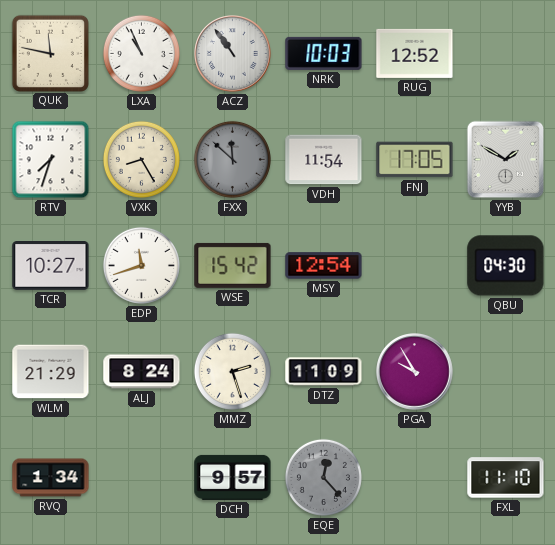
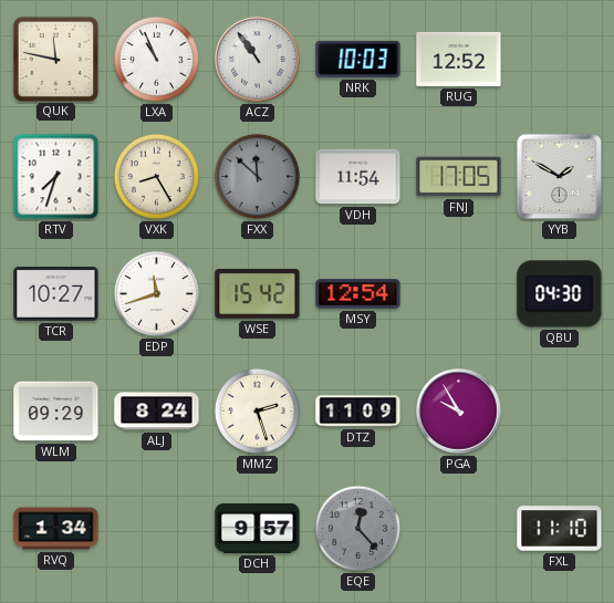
WLM: 21:29 -> 09:29 (56, 412)
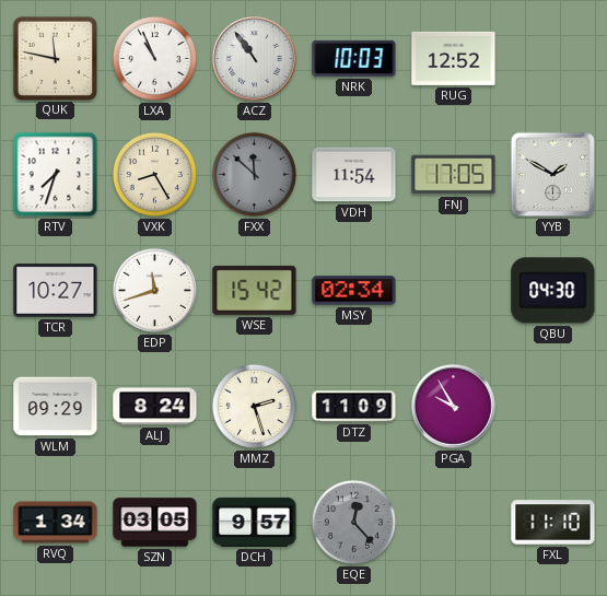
MSY: 12:54 -> 02:34 (354, 291)
SZN: none -> 03:05 (155, 523)
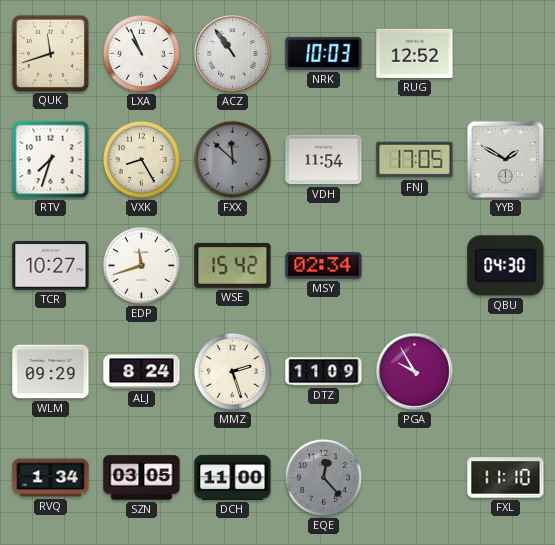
QUK: 11:47 -> 11:42 (50, 53)
DCH: 9:57 -> 11:00 (233, 477)
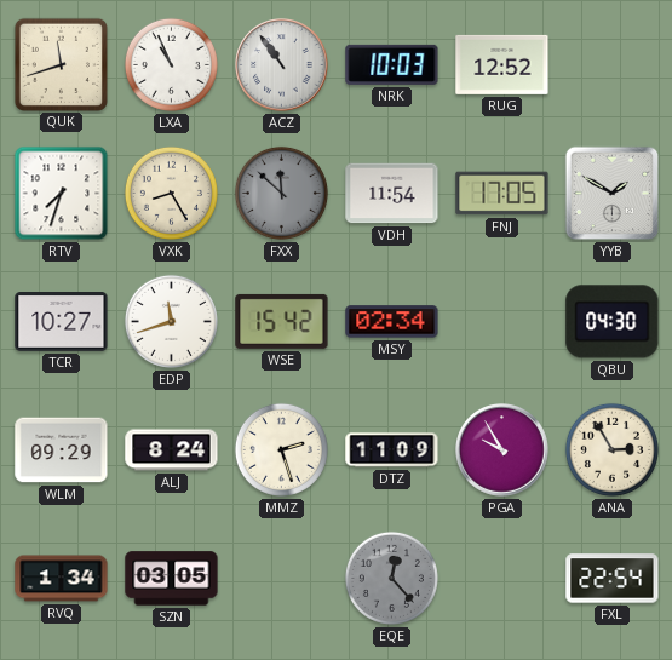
ANA: none -> 2:55 (611, 449)
DCH: 11:00 -> none (233, 477)
FXL: 11:10 -> 22:54 (613, 579)
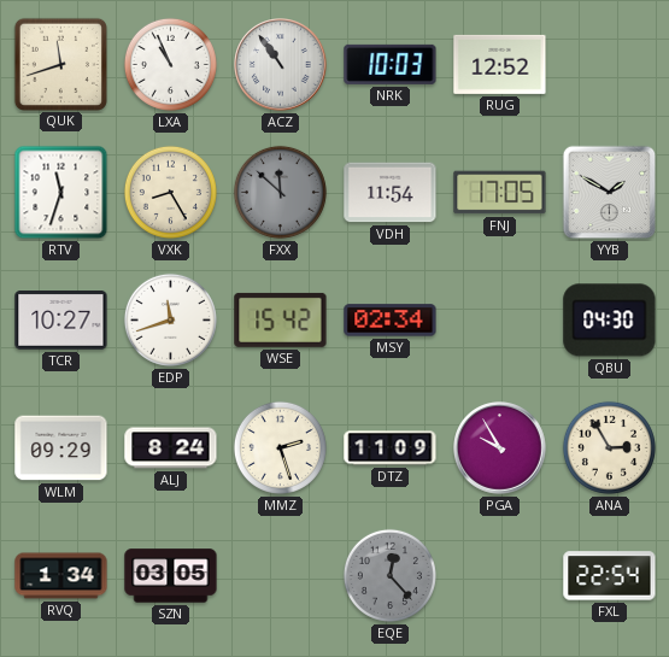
RTV: 7:33 -> 11:33 (61, 193)
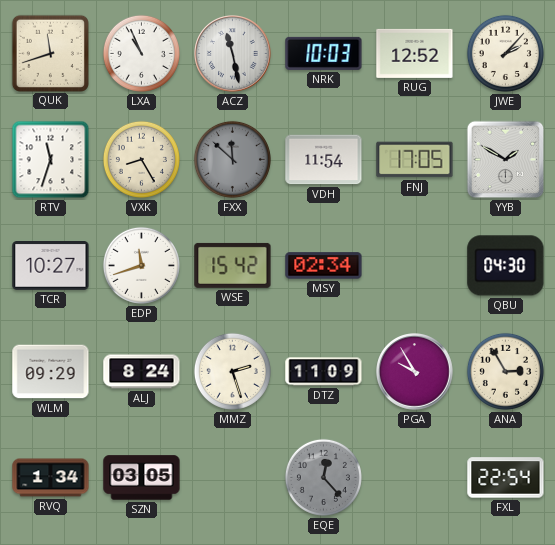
ACZ: 10:54 -> 11:28 (233, 54)
JWE: none -> 2:07 (505, 53)
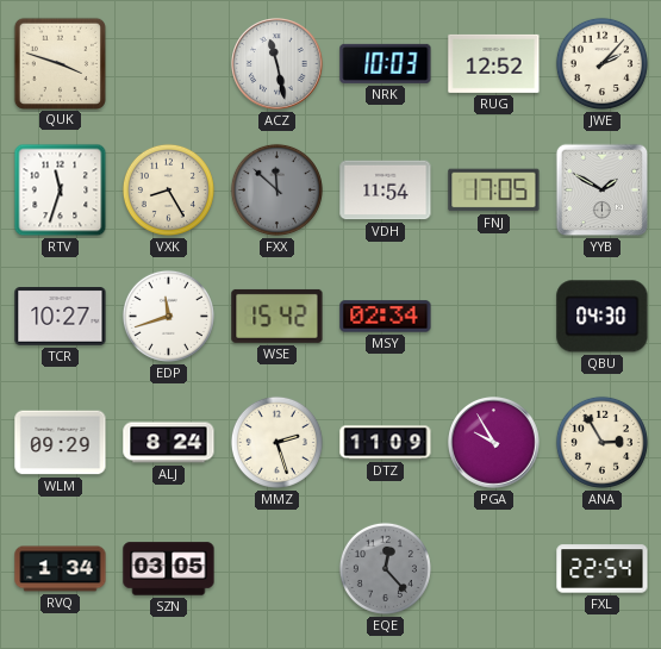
QUK: 11:42 -> 3:48 (60, 63)
LXA: 10:56 -> none (141, 53)
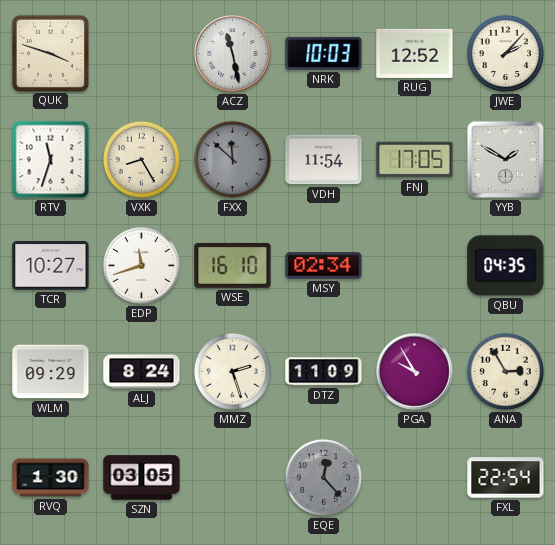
WSE: 15:42 -> 16:10 (233, 265)
QBU: 04:30 -> 04:35 (506, 266)
RVQ: 1:34 -> 1:30 (51, 478)
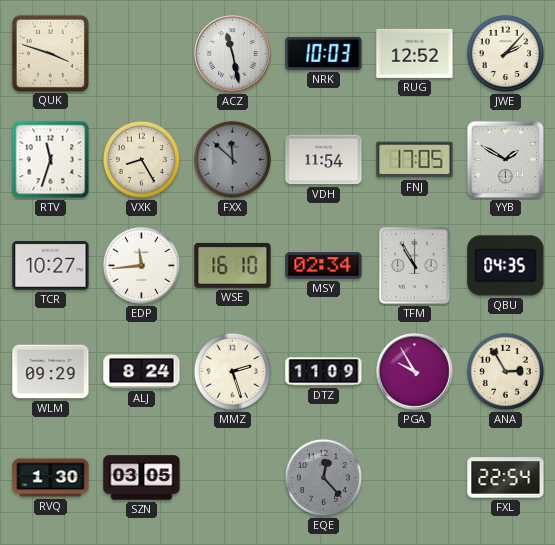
EDP: 11:42 -> 11:44 (141, 265)
TFM: none -> 10:55 (415, 266)
